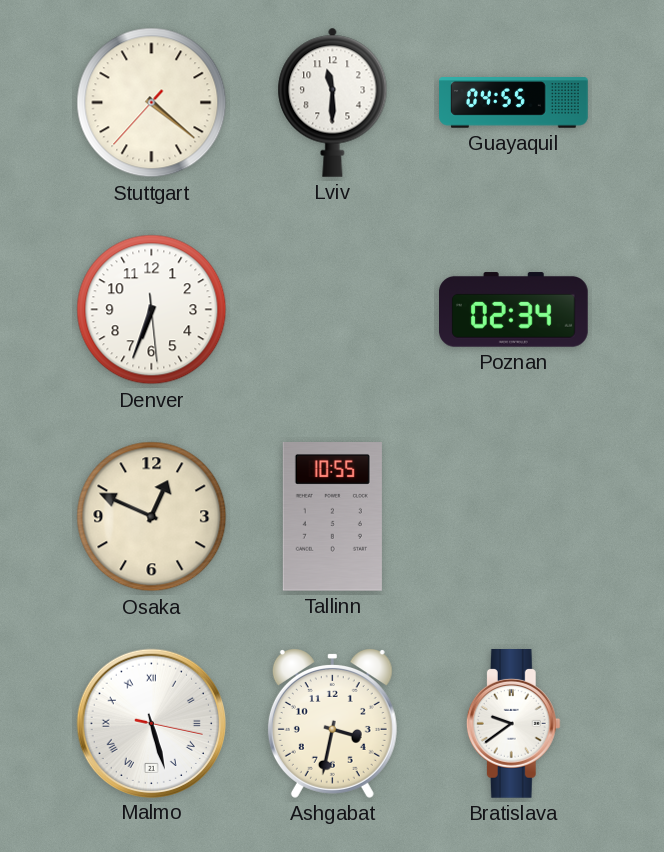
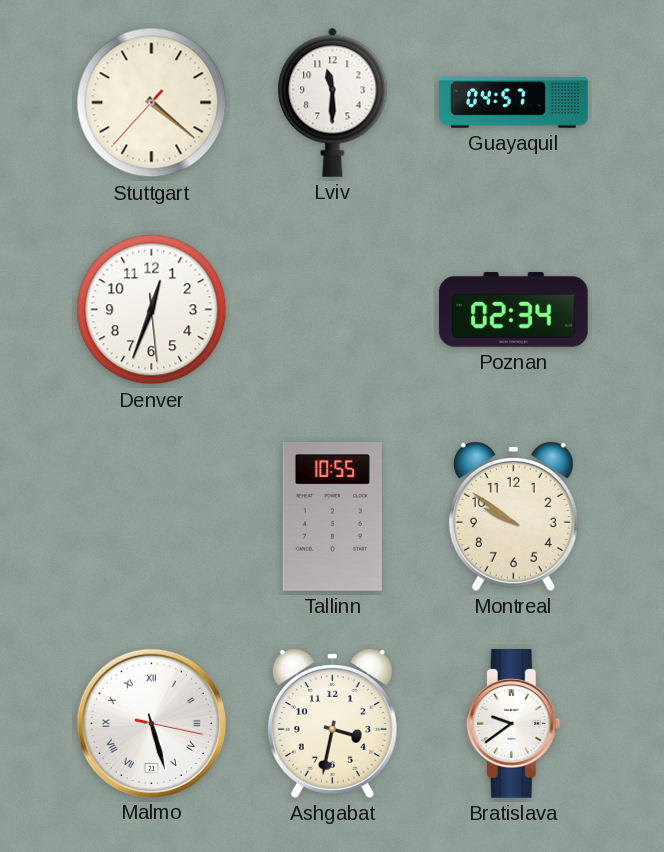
Guayaquil: 04:55 -> 04:57 (514, 103)
Denver: 6:33 -> 12:33 (152, 310)
Osaka: 12:49 -> none (152, 517)
Montreal: none -> 9:51 (513, 517)
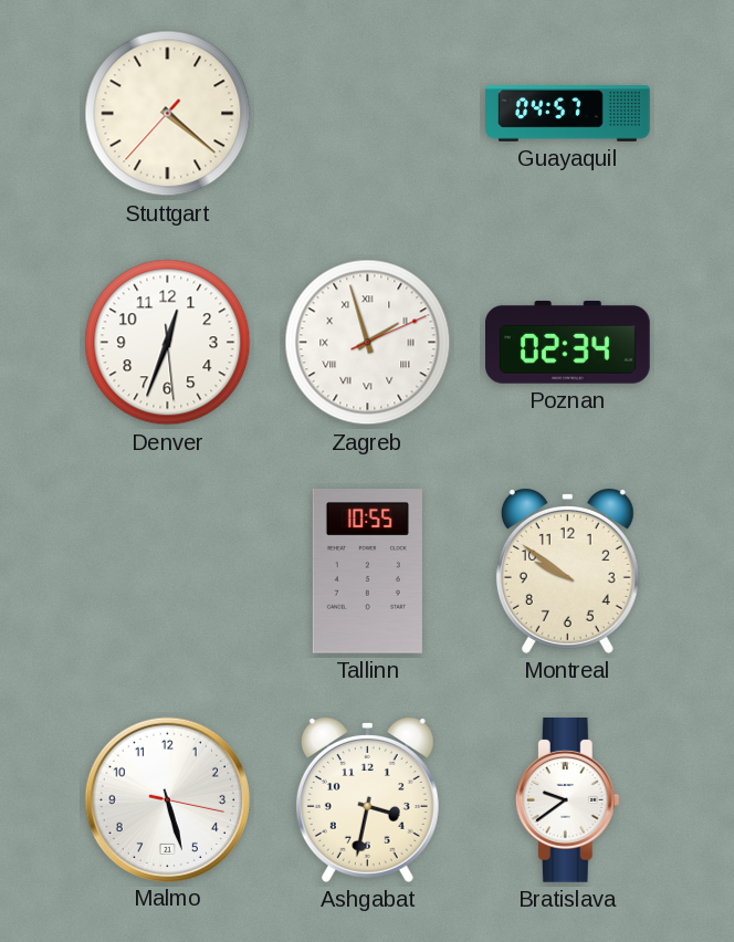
Lviv: 11:30 -> none (333, 102)
Zagreb: none -> 1:57 (368, 343)
Malmo numerals: Roman -> Arabic (167, 799)
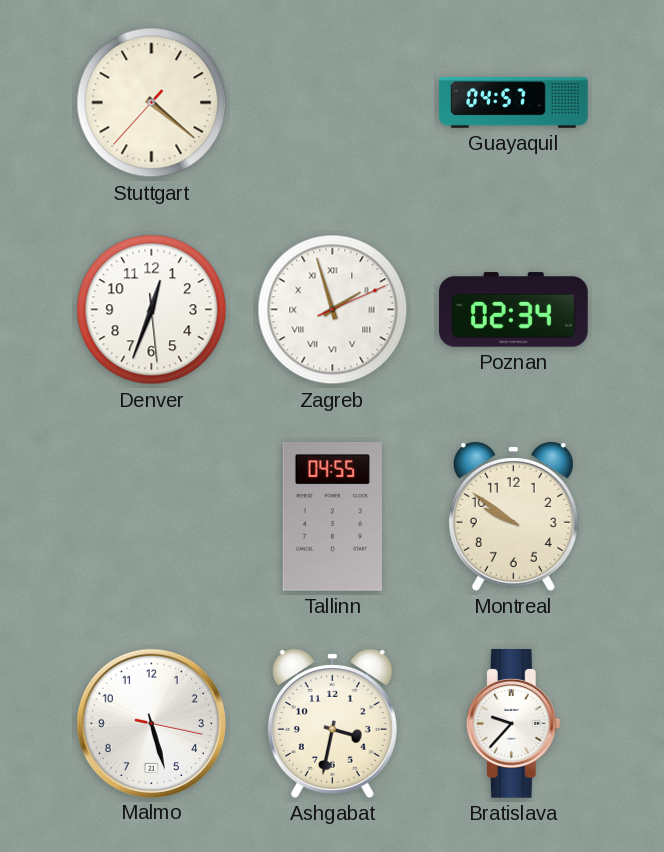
Tallinn: 10:55 -> 04:55 (332, 517)
Bratislava: 9:39 -> 9:37 (513, 724)
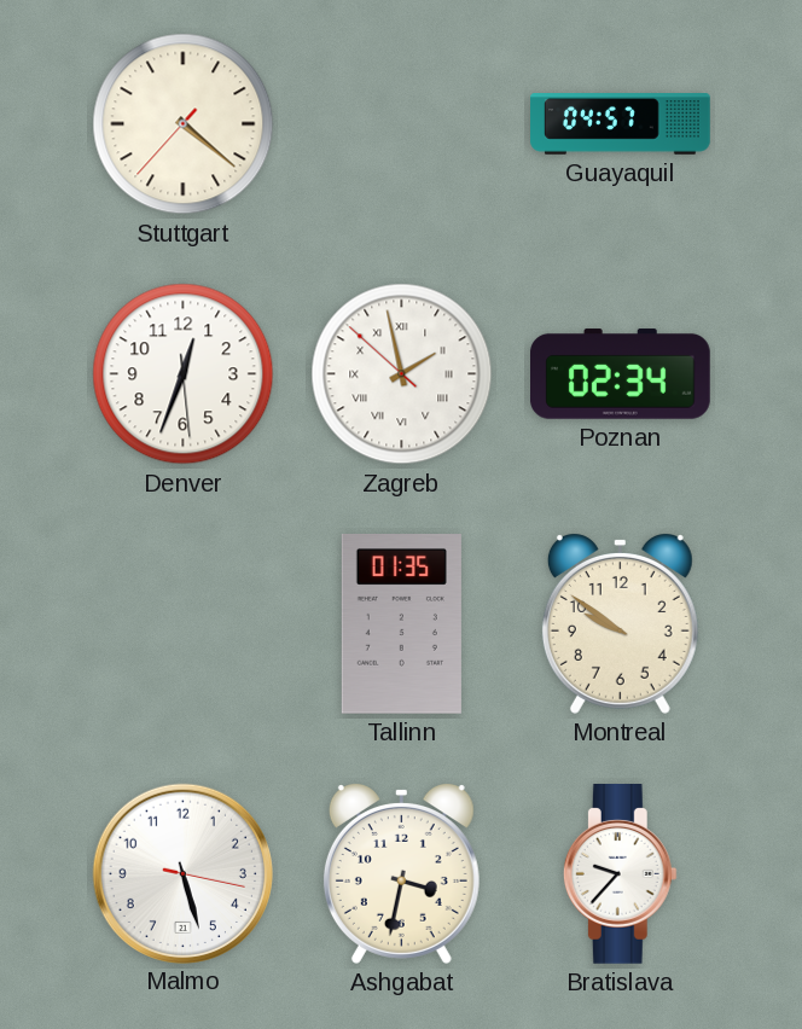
Zagreb: 1:57:11 -> 1:57:52 (402, 374)
Tallinn: 04:55 -> 01:35 (401, 624)
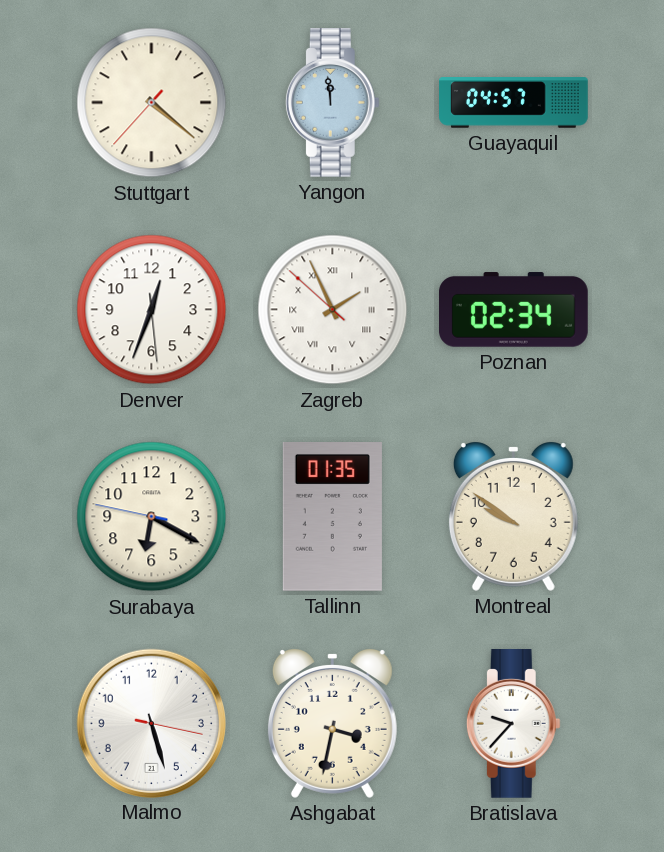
Yangon: none -> 11:59 (332, 103)
Zagreb: 1:57 -> 1:55 (333, 310)
Surabaya: none -> 6:19 (152, 517)
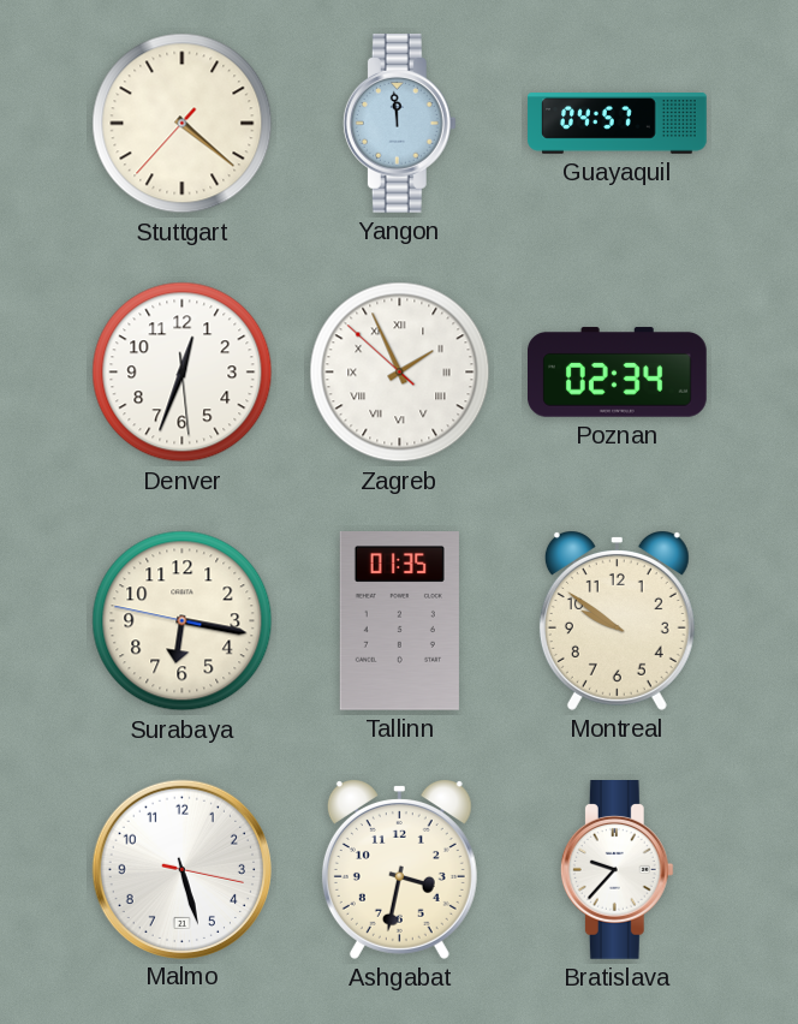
Surabaya: 6:19 -> 6:16 (183, 621)
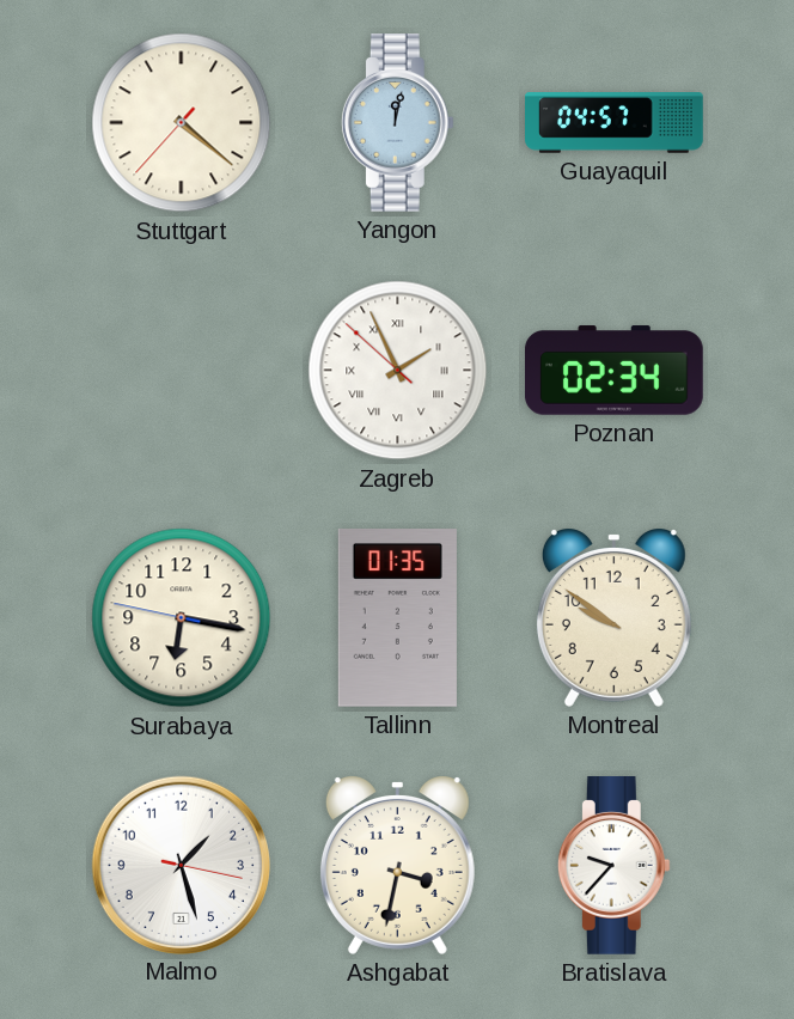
Yangon: 11:59 -> 12:02 (397, 123)
Denver: 12:33 -> none (183, 373)
Malmo: 5:27 -> 1:27 (181, 865)
